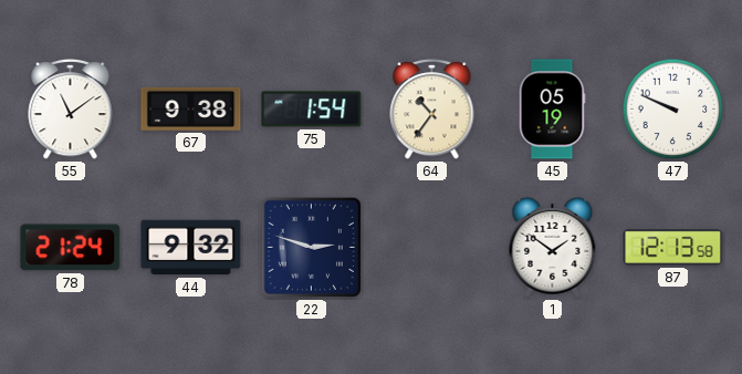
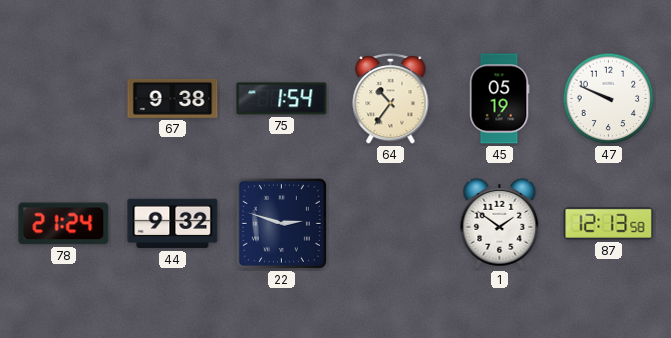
55: 11:09 -> none (71, 108)
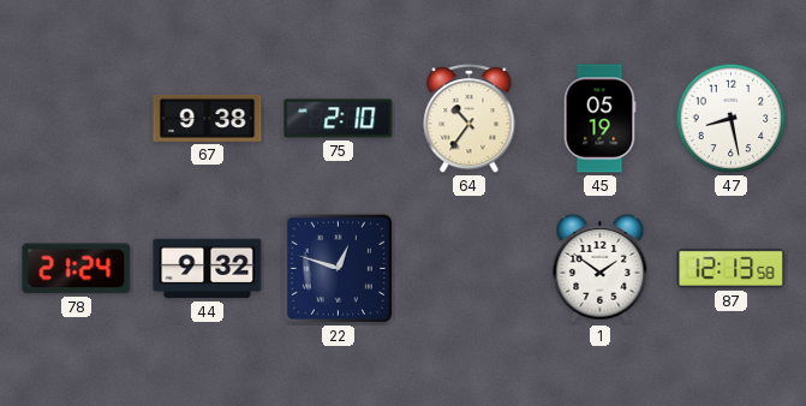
75: 1:54 -> 2:10 (339, 119)
47: 9:49 -> 8:28 (732, 119)
22: 2:48 -> 12:48 (338, 268)
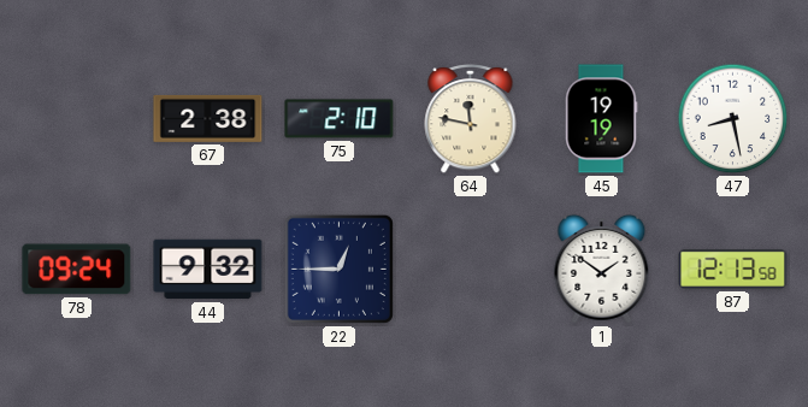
67: 9:38 -> 2:38 (208, 118)
64: 10:36 -> 11:47 (471, 118)
45: 05:19 -> 19:19 (601, 119)
78: 21:24 -> 09:24 (77, 270)
22: 12:48 -> 12:45 (338, 269)
